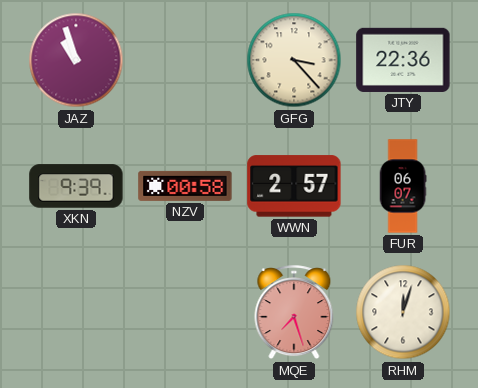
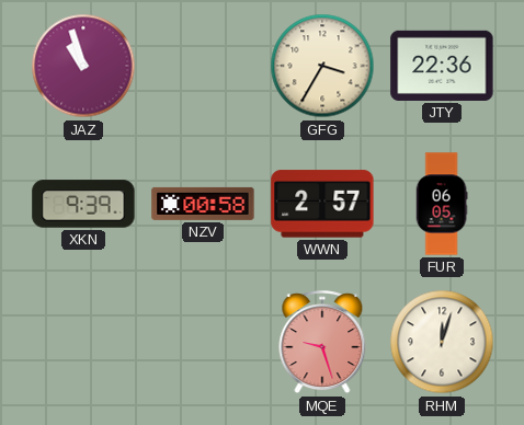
GFG: 3:23 -> 3:35 (322, 66)
FUR: 06:07 -> 06:05 (442, 204)
MQE: 7:27 -> 9:27 (322, 343)
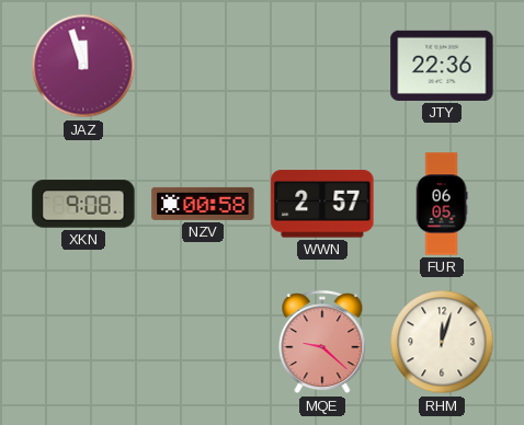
JAZ: 10:57 -> 11:57 (83, 66)
GFG: 3:35 -> none (322, 66)
XKN: 9:39 -> 9:08 (83, 204)
MQE: 9:27 -> 9:22 (322, 343)
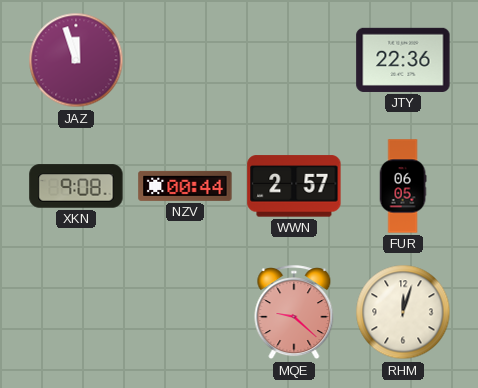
NZV: 00:58 -> 00:44 (185, 186)
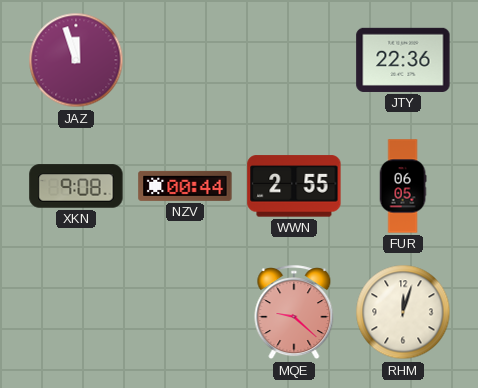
WWN: 2:57 -> 2:55 (294, 186)
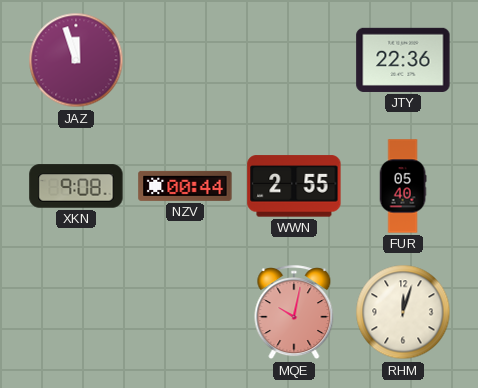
FUR: 06:05 -> 05:40 (403, 186)
MQE: 9:22 -> 10:02 (294, 313)
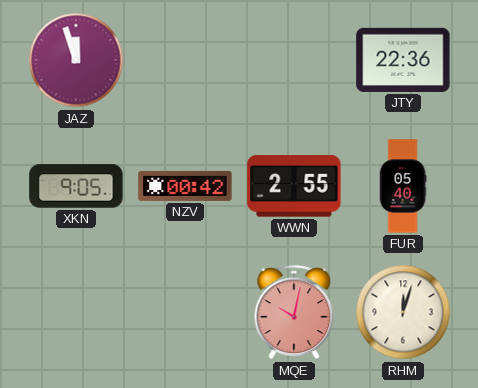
XKN: 9:08 -> 9:05 (76, 186)
NZV: 00:44 -> 00:42 (185, 186)
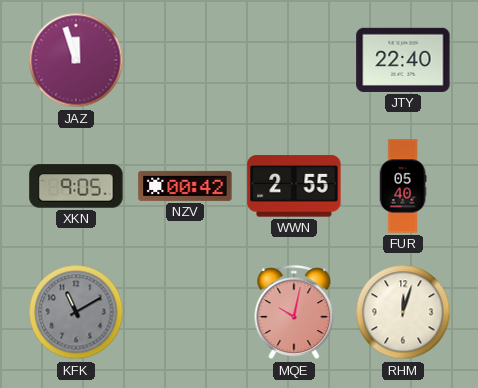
JTY: 22:36 -> 22:40 (403, 60)
KFK: none -> 11:10 (76, 312)
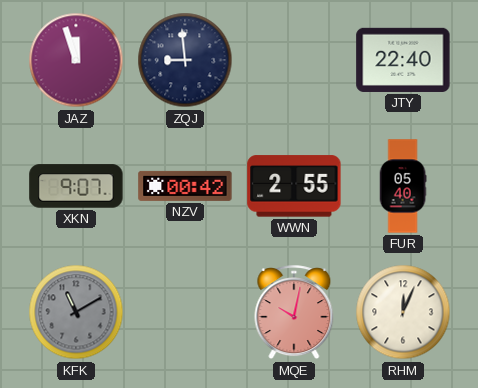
ZQJ: none -> 8:59 (185, 60)
XKN: 9:05 -> 9:07 (76, 186)
RHM: 12:03 -> 12:04 (403, 312)
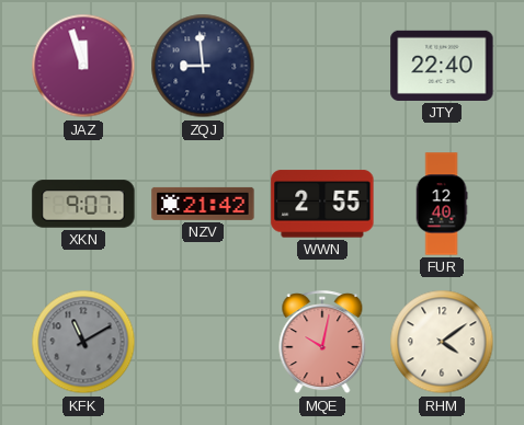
NZV: 00:42 -> 21:42 (203, 204)
FUR: 05:40 -> 12:40 (442, 204)
RHM: 12:04 -> 4:09 (442, 342)
